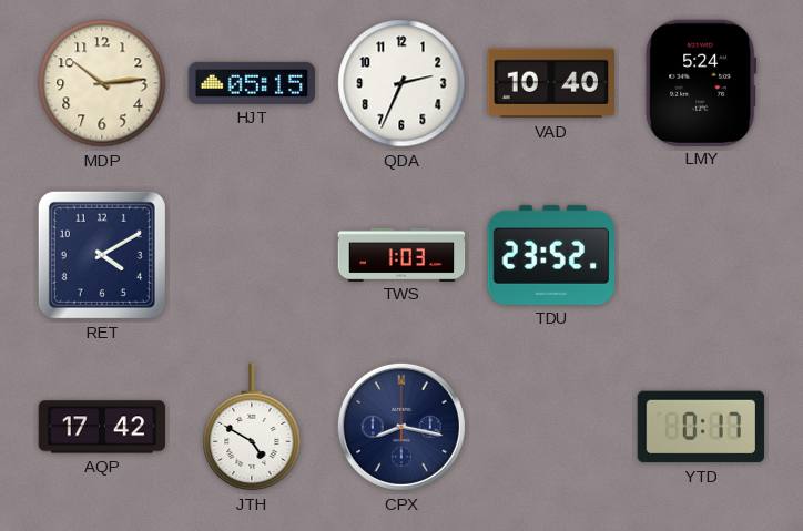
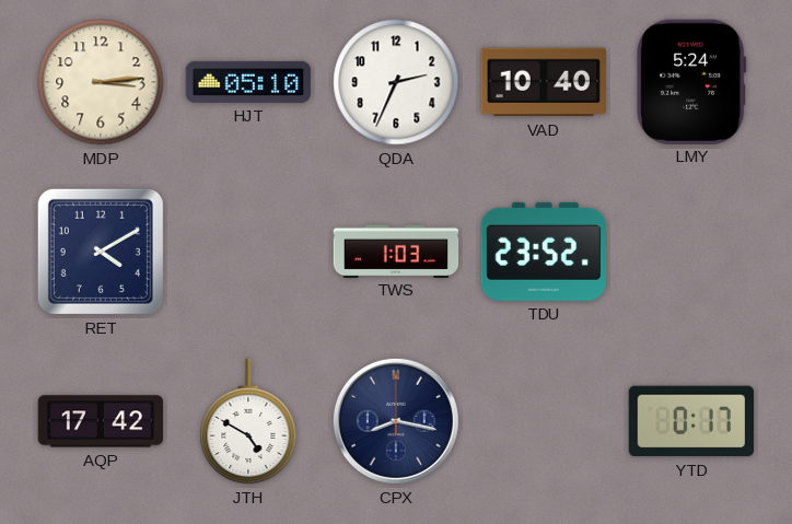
MDP: 10:14 -> 3:14 (101, 82)
HJT: 05:15 -> 05:10 (248, 82)
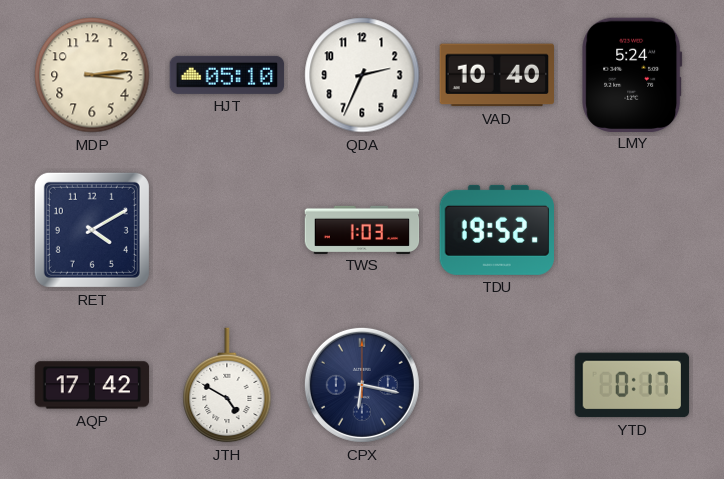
TDU: 23:52 -> 19:52 (496, 230)
CPX: 8:17 -> 6:17 (362, 385)
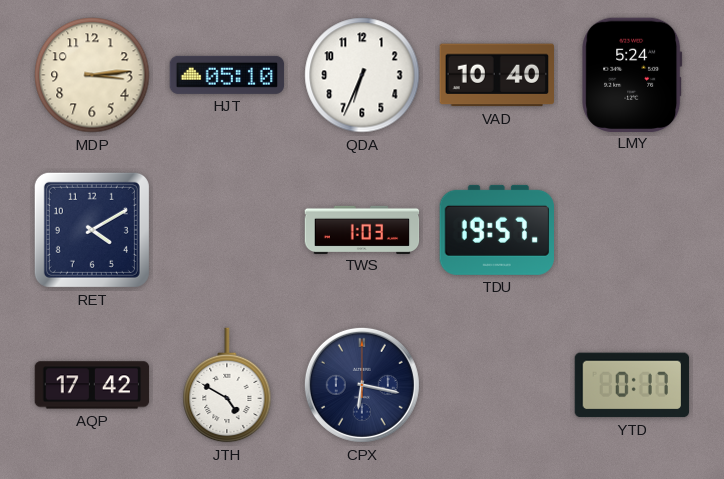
QDA: 2:34 -> 6:34 (362, 75)
TDU: 19:52 -> 19:57 (496, 230)
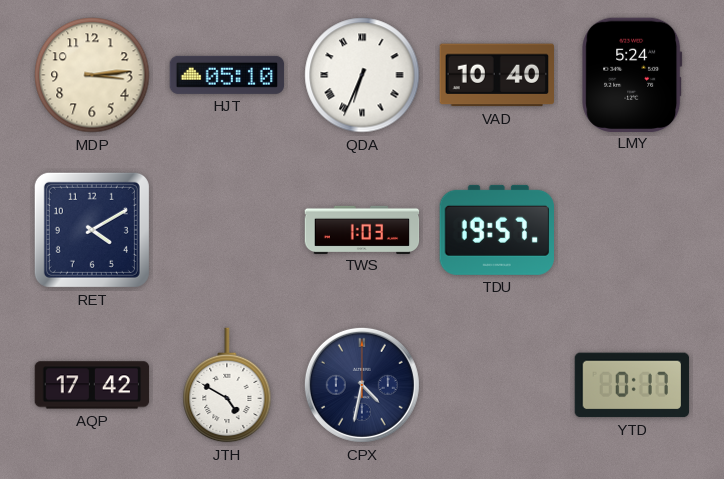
QDA numerals: Arabic -> Roman (362, 75)
CPX: 6:17 -> 4:32 (362, 385)
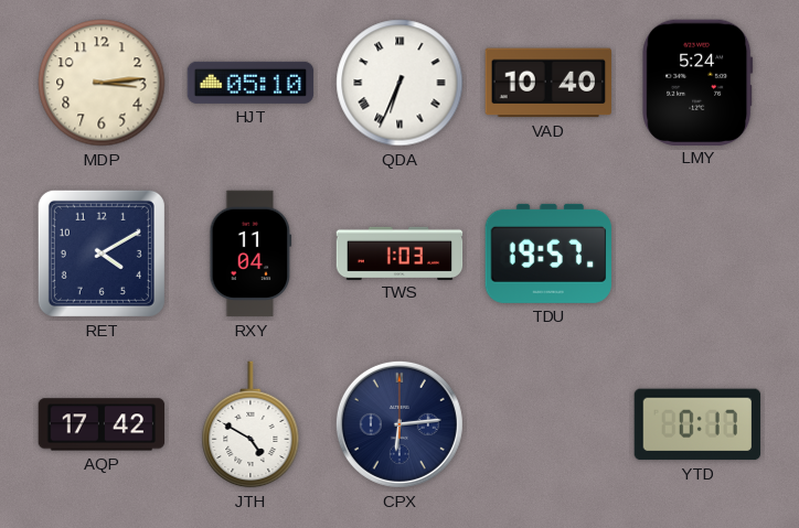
RXY: none -> 11:04 (251, 254)
CPX: 4:32 -> 6:14 (399, 424)
